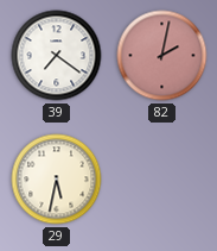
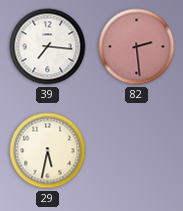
39: 7:21 -> 7:16 (48, 47)
82: 2:02 -> 2:29 (137, 47)
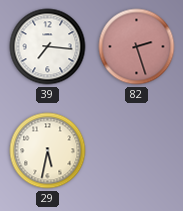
82: 2:29 -> 2:27 (137, 47)
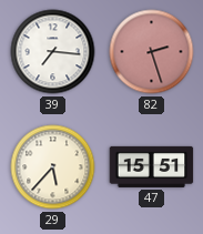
29: 5:32 -> 5:37 (53, 167)
47: none -> 15:51 (152, 166)
